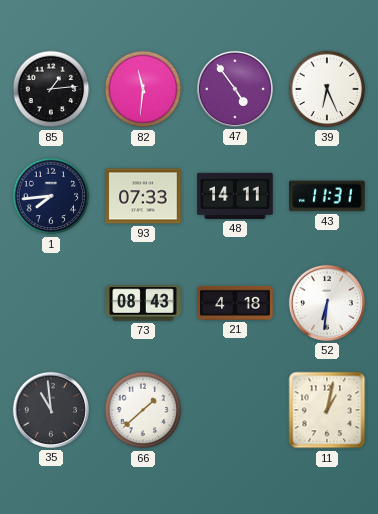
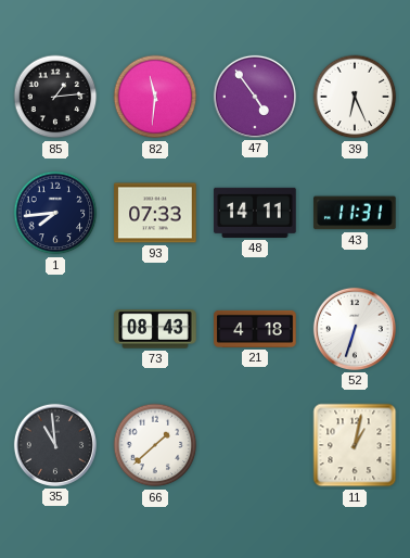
52: 6:31 -> 6:33 (355, 329)
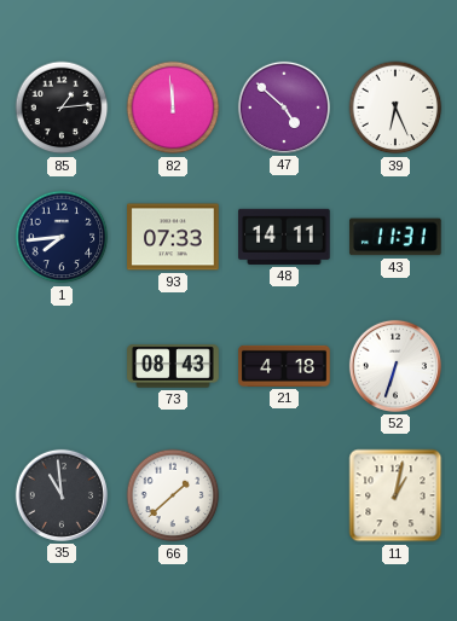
82: 11:31 -> 11:59 (173, 108)
47: 4:54 -> 4:52 (284, 108)
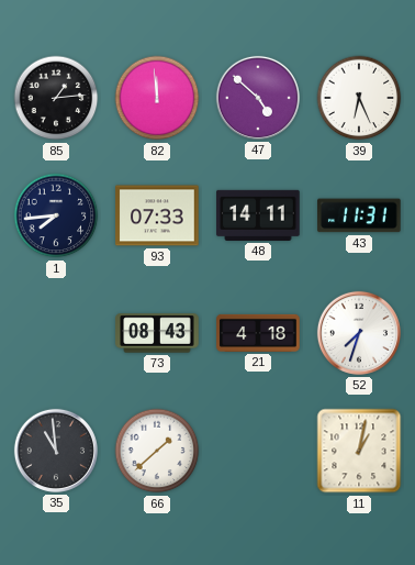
52: 6:33 -> 7:33 (359, 333)
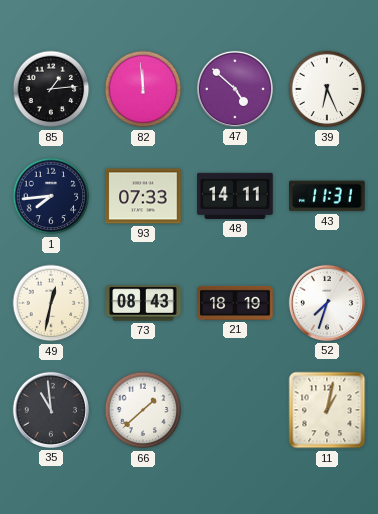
49: none -> 12:32 (51, 303)
21: 4:18 -> 18:19 (235, 303)
